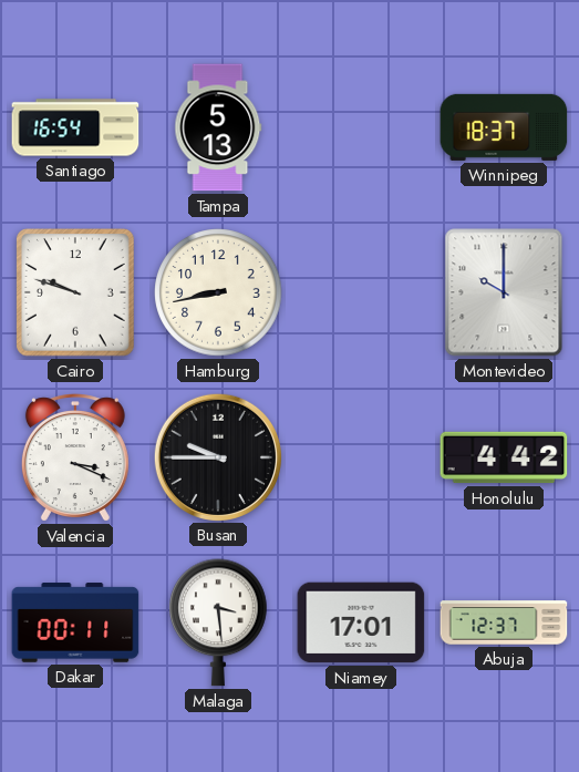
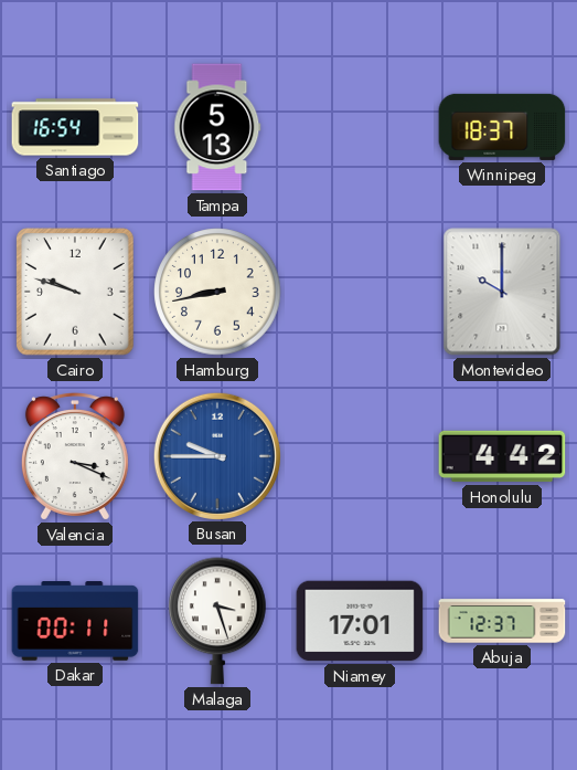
Busan dial: black -> blue (216, 455)
Malaga: 3:29 -> 3:27 (218, 621)
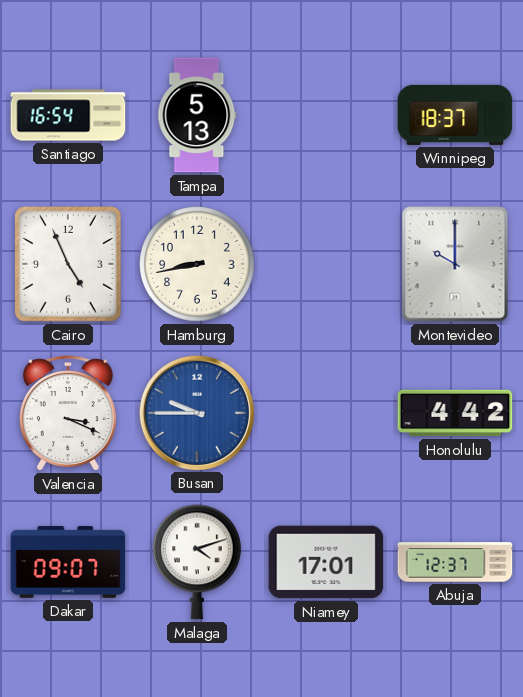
Cairo: 9:48 -> 4:56 (69, 265)
Dakar: 00:11 -> 09:07 (68, 562)
Malaga: 3:27 -> 4:12 (198, 562)
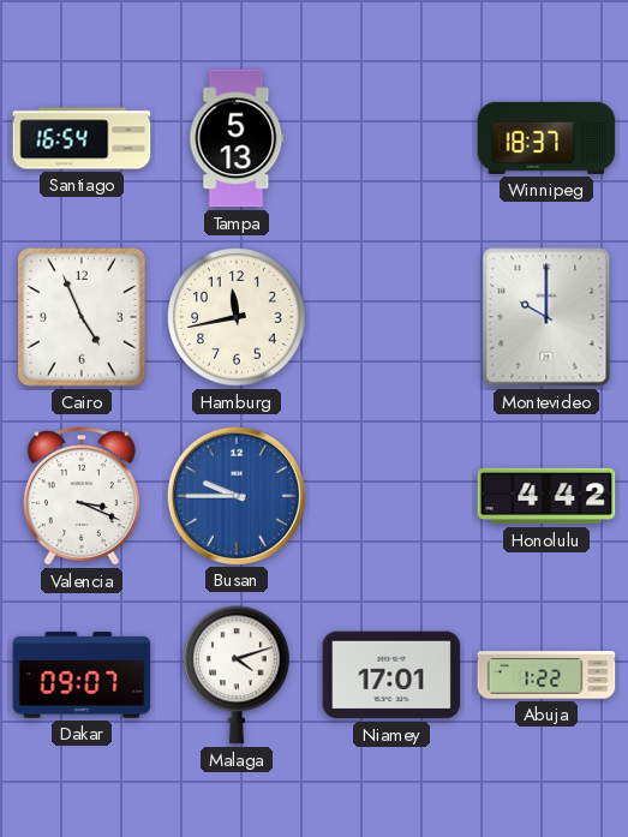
Hamburg: 8:43 -> 11:43 (237, 317)
Abuja: 12:37 -> 1:22 (546, 675)
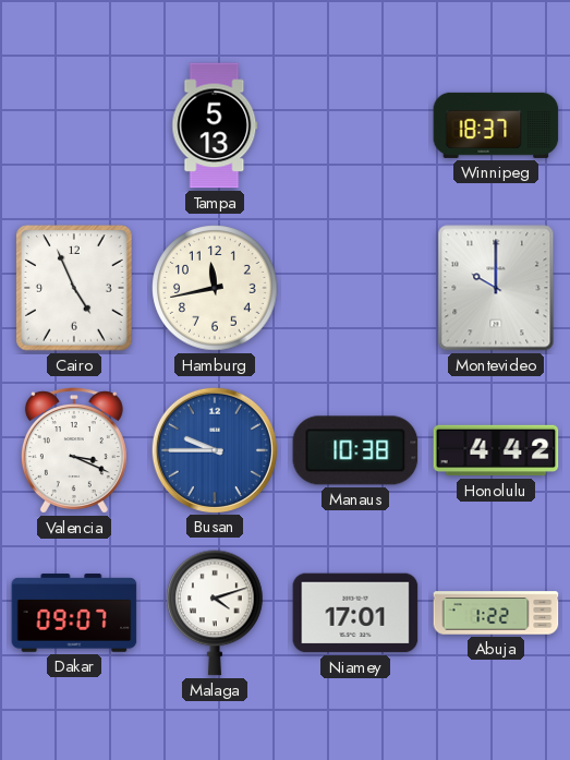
Santiago: 16:54 -> none (82, 138)
Manaus: none -> 10:38 (355, 450)
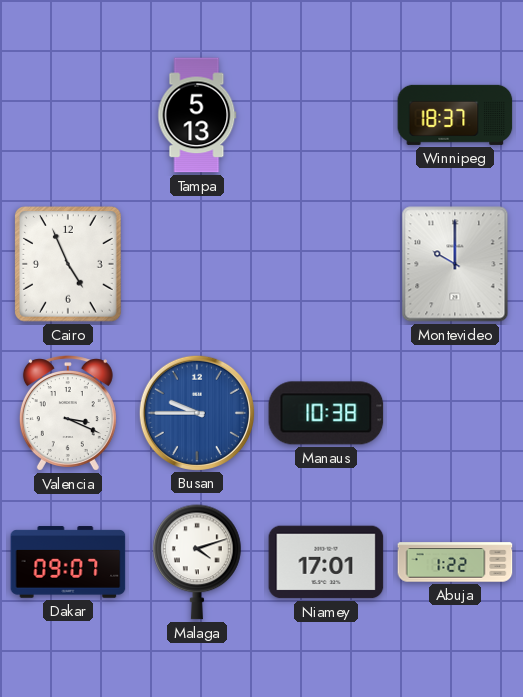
Hamburg: 11:43 -> none (215, 288)
Honolulu: 4:42 -> none (496, 450)
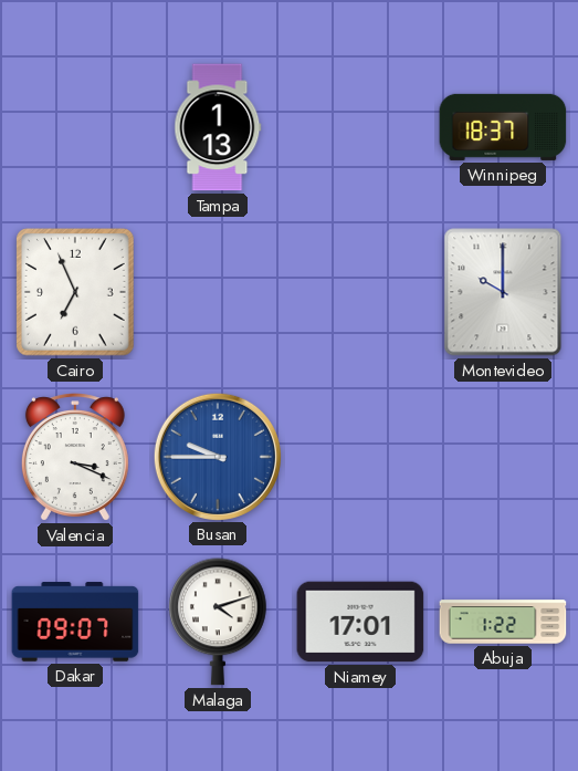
Tampa: 5:13 -> 1:13 (218, 127)
Cairo: 4:56 -> 6:56 (76, 293)
Manaus: 10:38 -> none (326, 413)
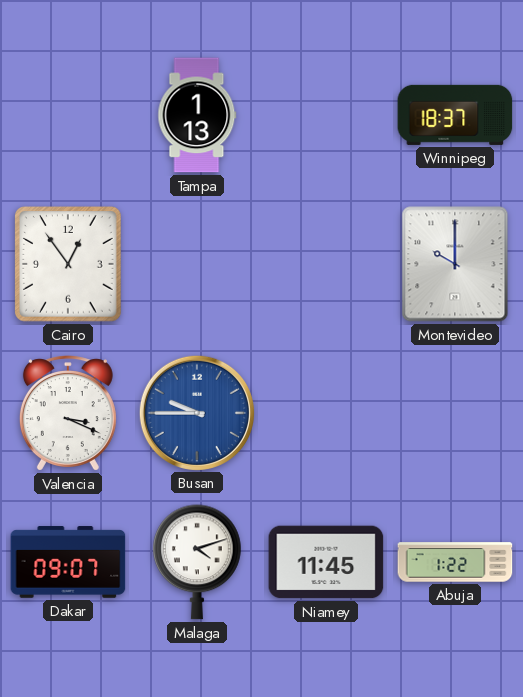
Cairo: 6:56 -> 12:54 (69, 265)
Niamey: 17:01 -> 11:45 (326, 562)
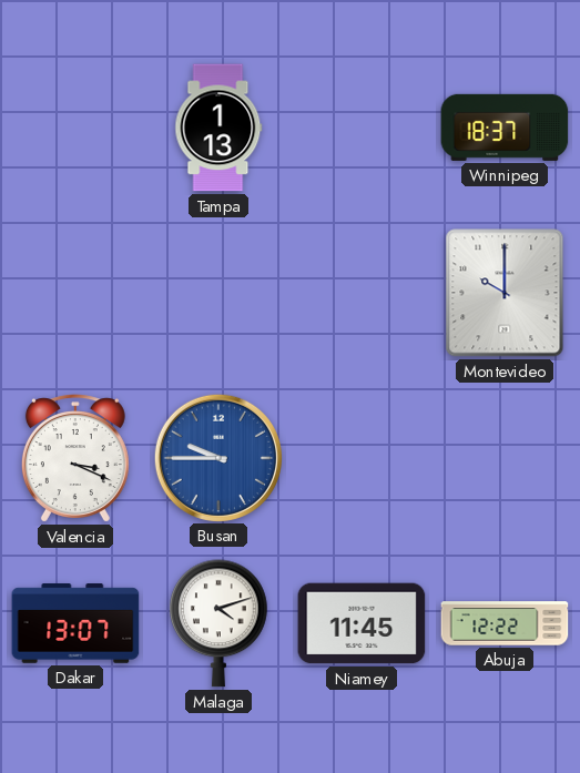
Cairo: 12:54 -> none (69, 265)
Dakar: 09:07 -> 13:07 (75, 623)
Abuja: 1:22 -> 12:22 (505, 623)
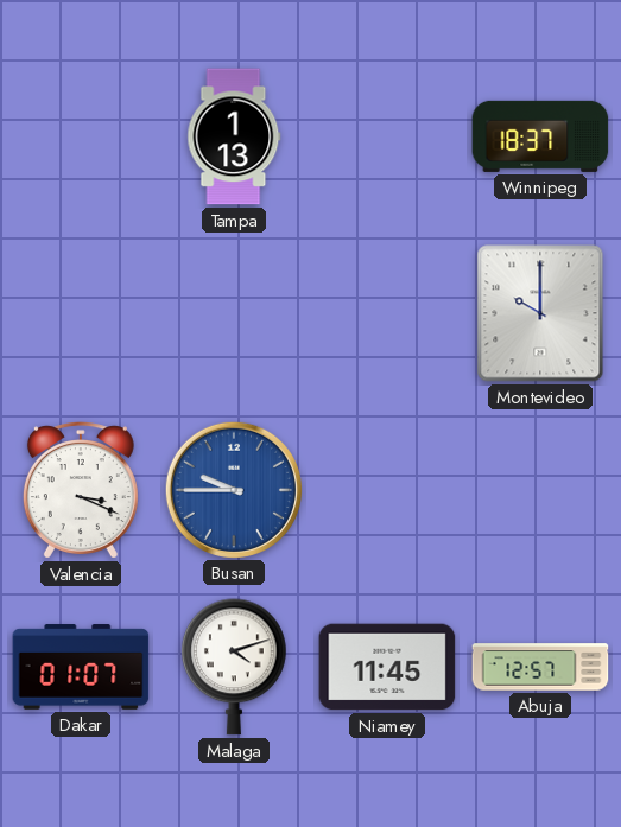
Dakar: 13:07 -> 01:07 (81, 667)
Abuja: 12:22 -> 12:57 (540, 667)
